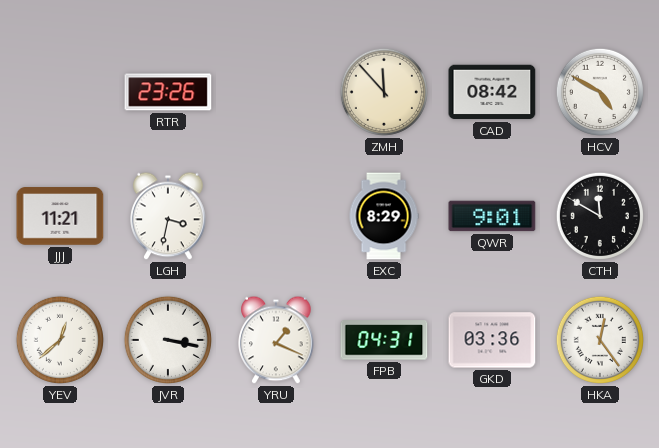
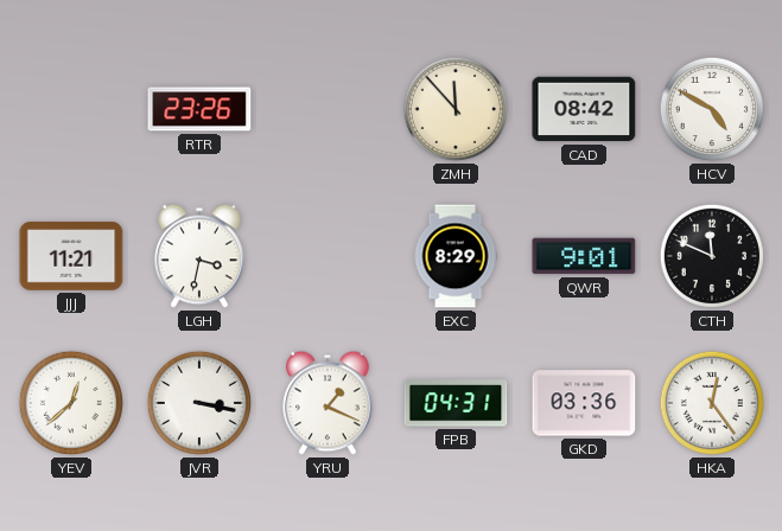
CTH: 11:50 -> 11:49 (712, 256)
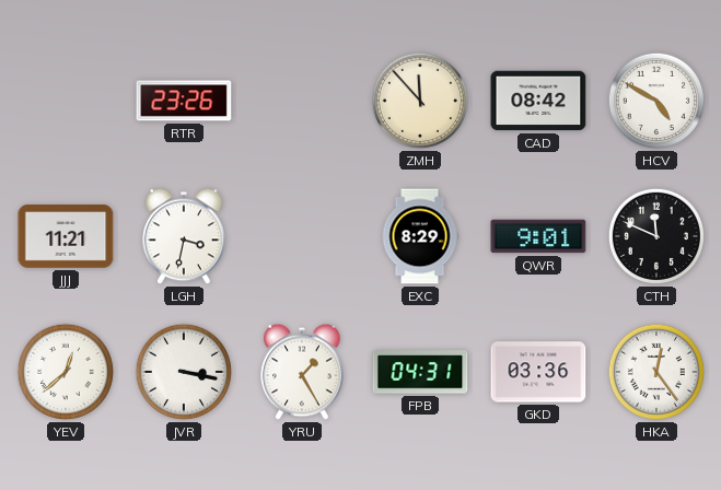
YRU: 1:19 -> 1:25 (302, 372)
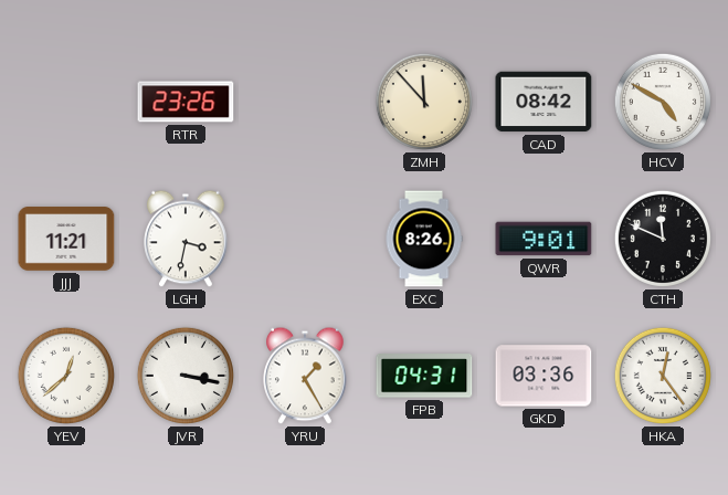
EXC: 8:29 -> 8:26 (424, 239)
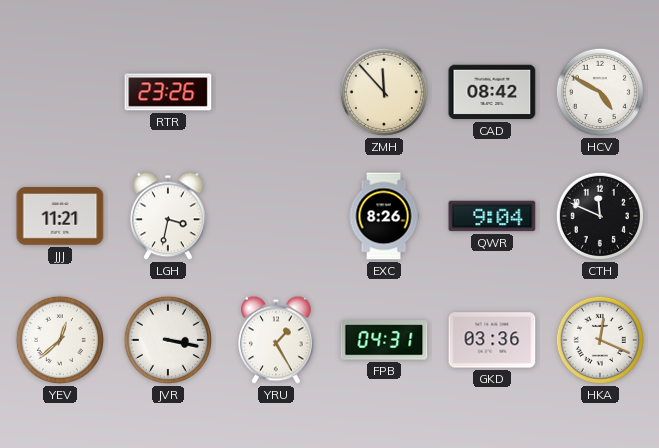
QWR: 9:01 -> 9:04 (492, 216)
HKA: 12:24 -> 12:19 (600, 340)
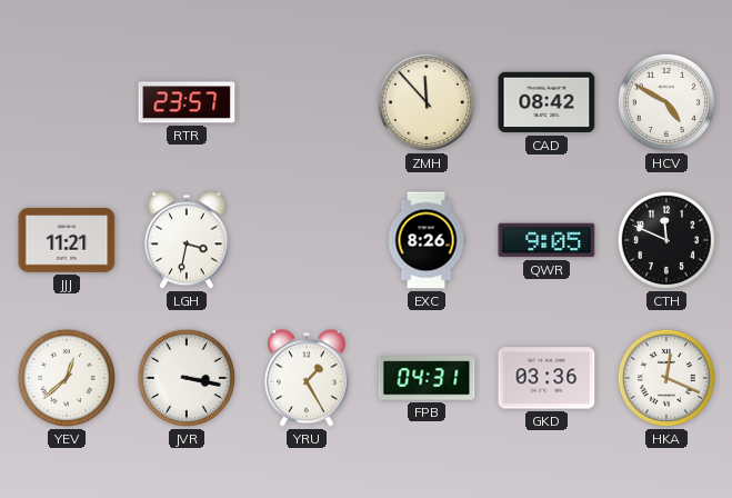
RTR: 23:26 -> 23:57 (187, 102)
QWR: 9:04 -> 9:05 (547, 240)
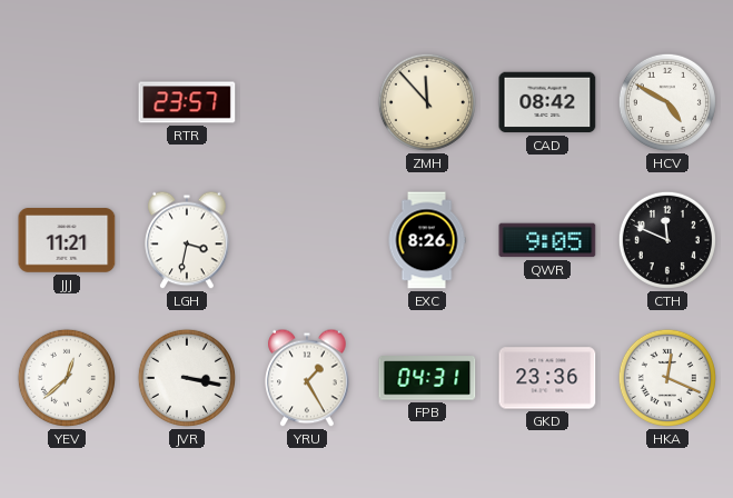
GKD: 03:36 -> 23:36 (547, 378)
